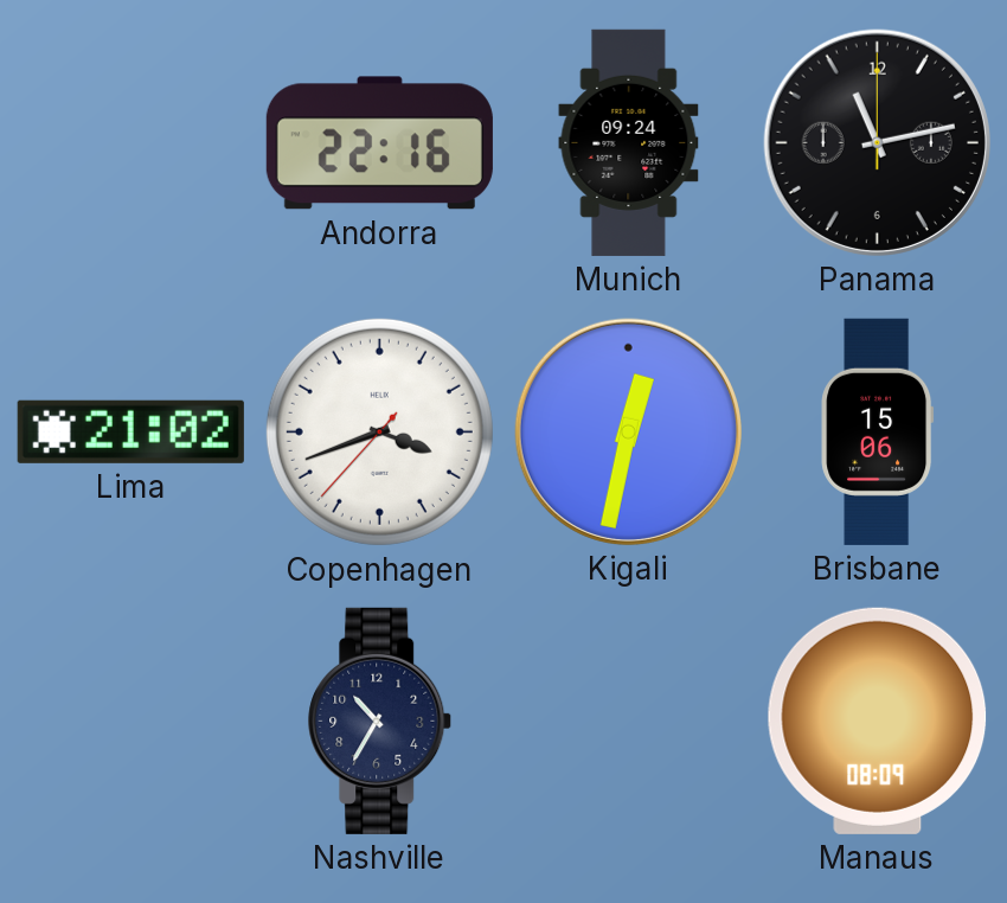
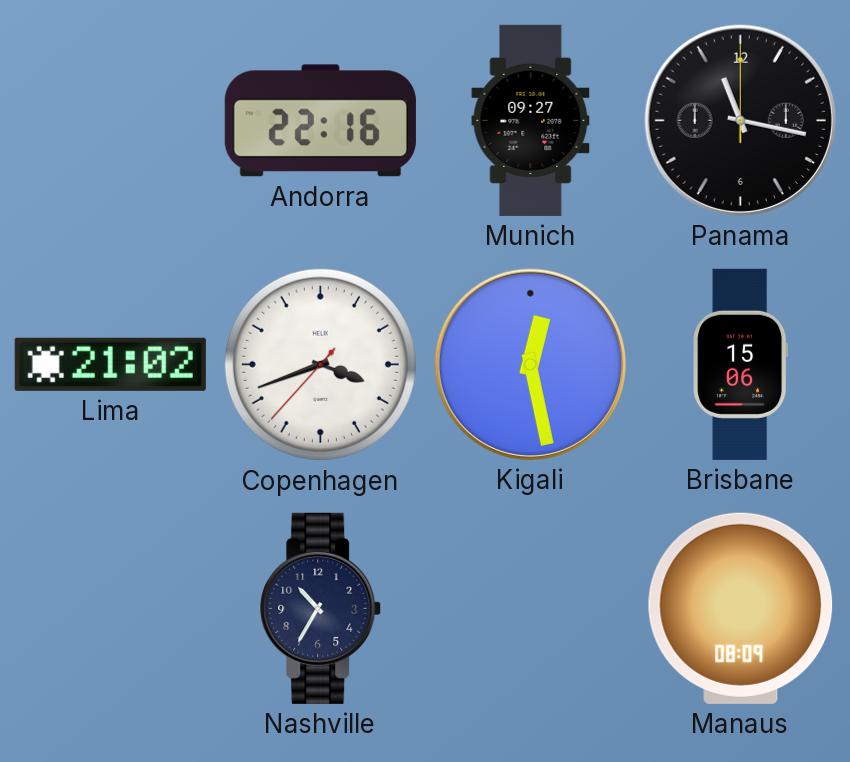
Munich: 09:24 -> 09:27 (531, 120)
Panama: 11:13 -> 11:17 (740, 120)
Kigali: 12:32 -> 12:28 (530, 364)
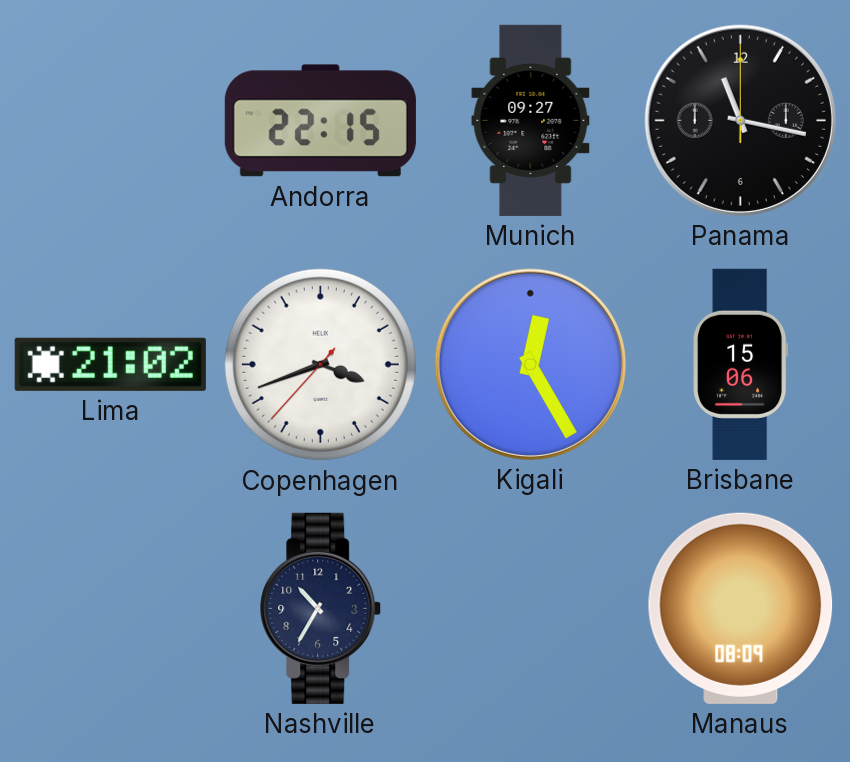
Andorra: 22:16 -> 22:15 (320, 121)
Kigali: 12:28 -> 12:25 (530, 364)
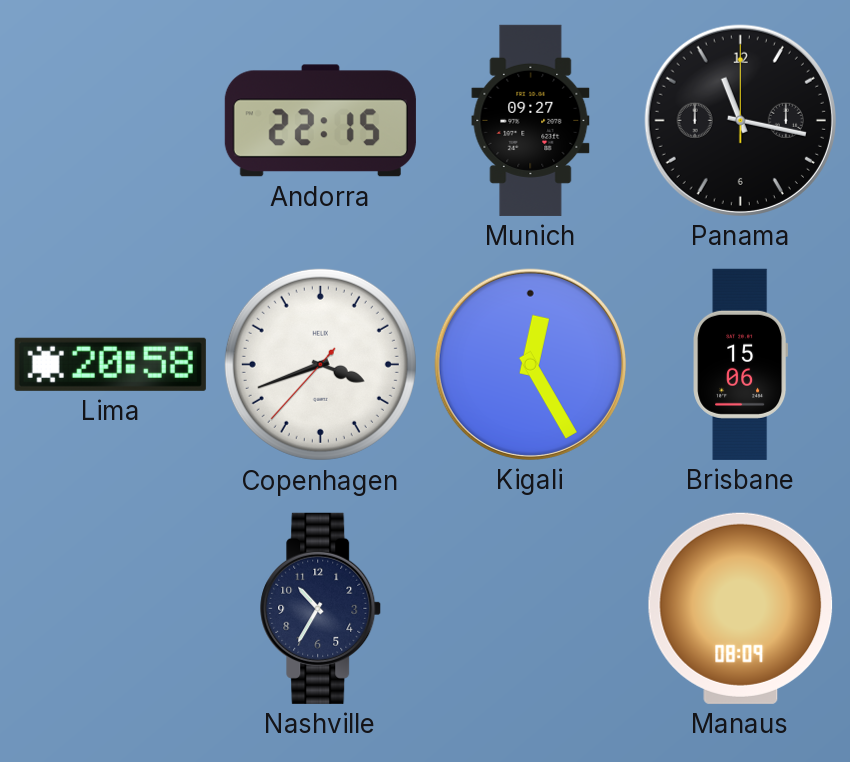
Lima: 21:02 -> 20:58 (110, 364)
